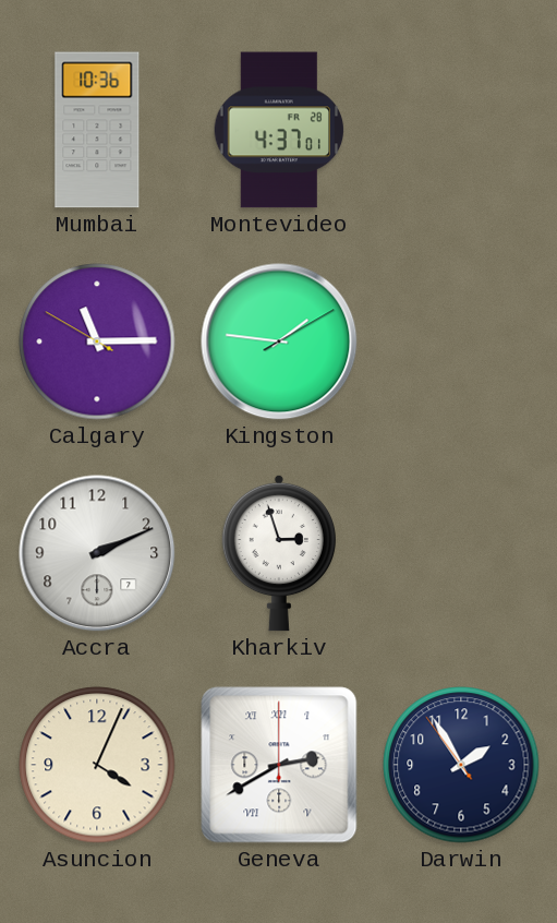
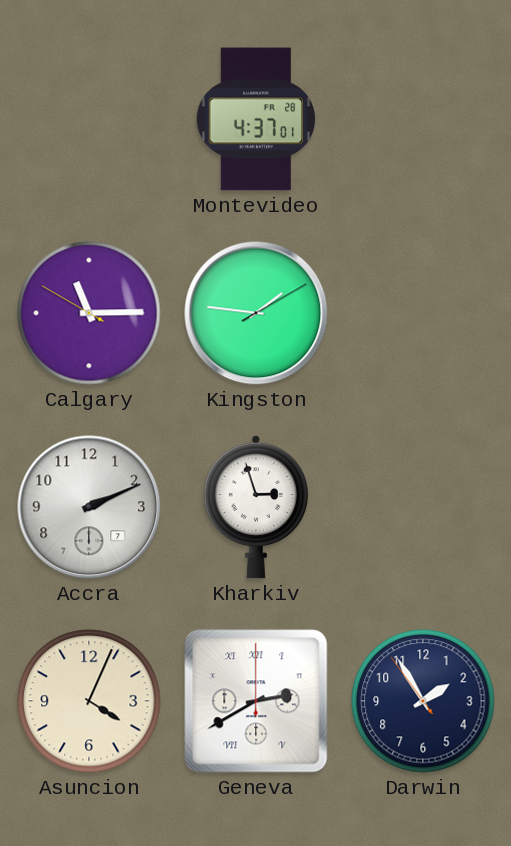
Mumbai: 10:36 -> none (97, 130)
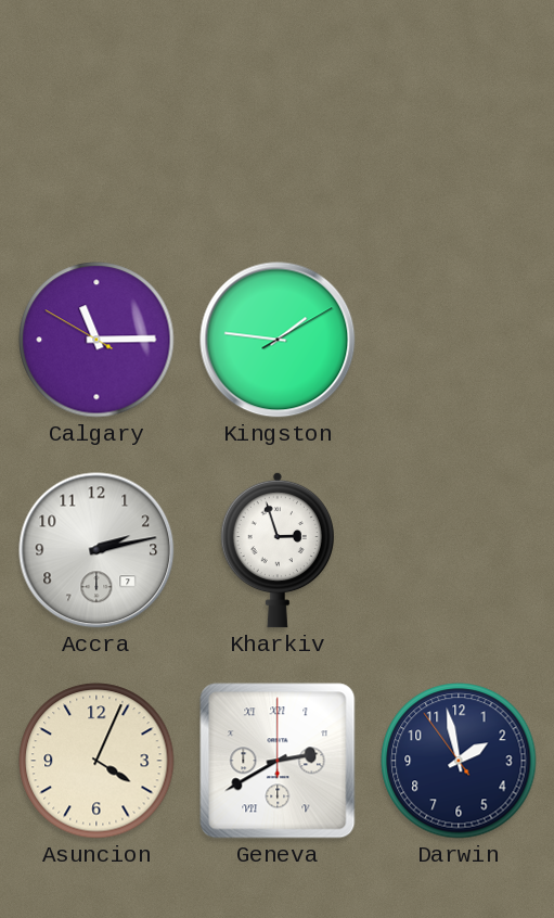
Montevideo: 4:37 -> none (256, 119)
Accra: 2:11 -> 2:13 (96, 550)
Darwin: 1:54 -> 1:57 (459, 761)
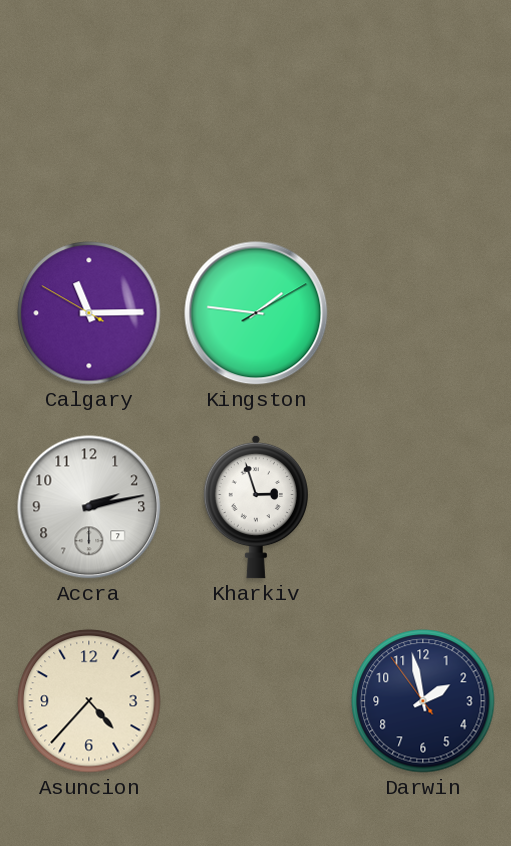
Asuncion: 4:04 -> 4:37 (89, 701)
Geneva: 2:40 -> none (278, 761)
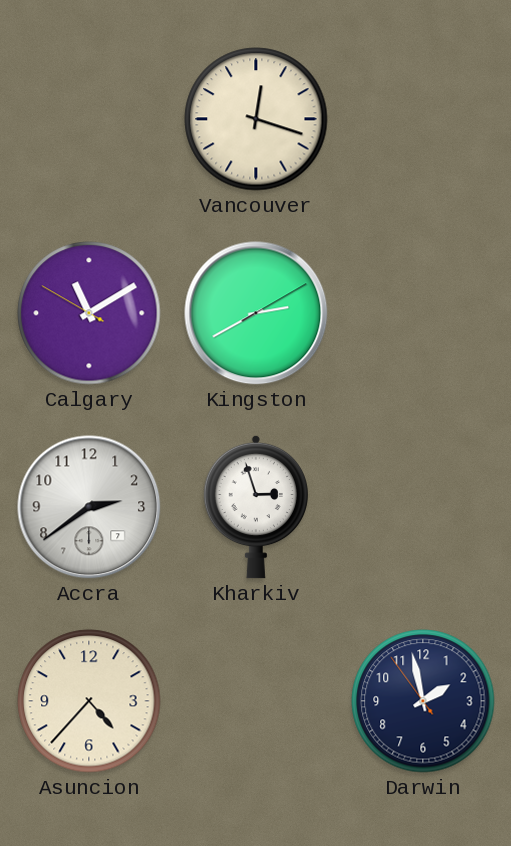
Vancouver: none -> 12:18 (256, 119)
Calgary: 11:14 -> 11:09 (89, 313)
Kingston: 1:46 -> 2:40 (256, 313)
Accra: 2:13 -> 2:39 (89, 507)
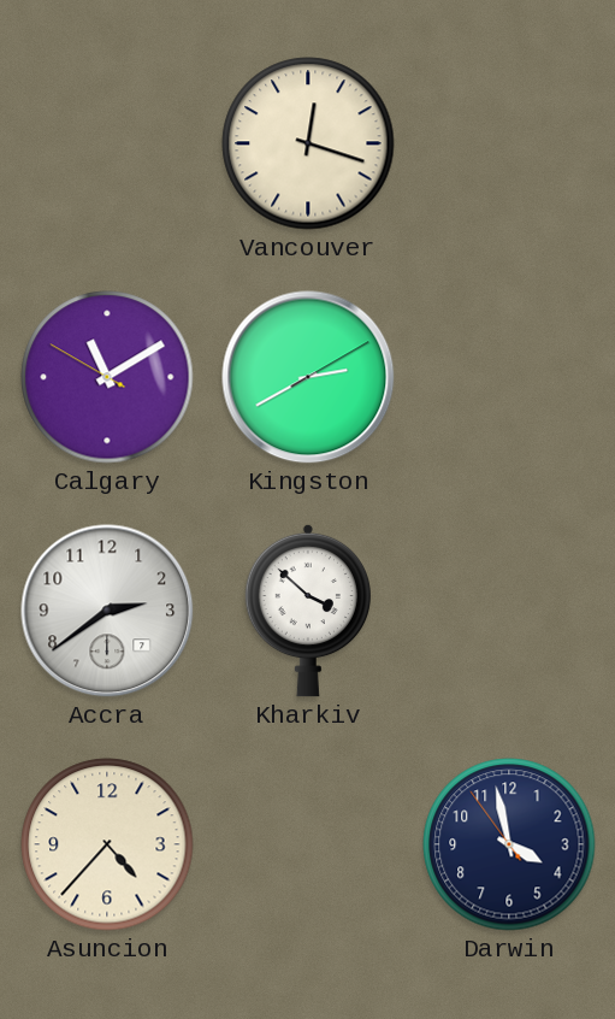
Kharkiv: 2:57 -> 3:52 (308, 611)
Darwin: 1:57 -> 3:57 (509, 844)
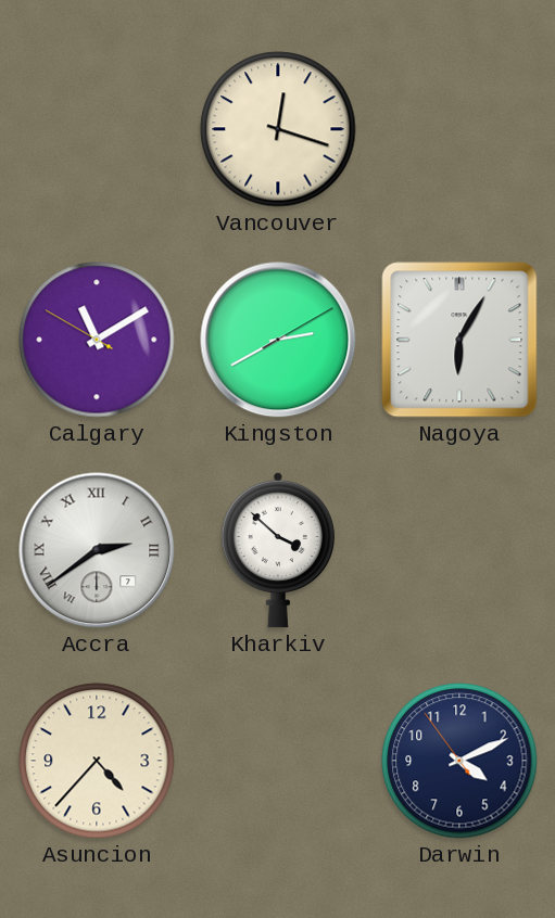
Nagoya: none -> 6:05 (459, 340)
Accra numerals: Arabic -> Roman (97, 550)
Darwin: 3:57 -> 4:10 (459, 761)
